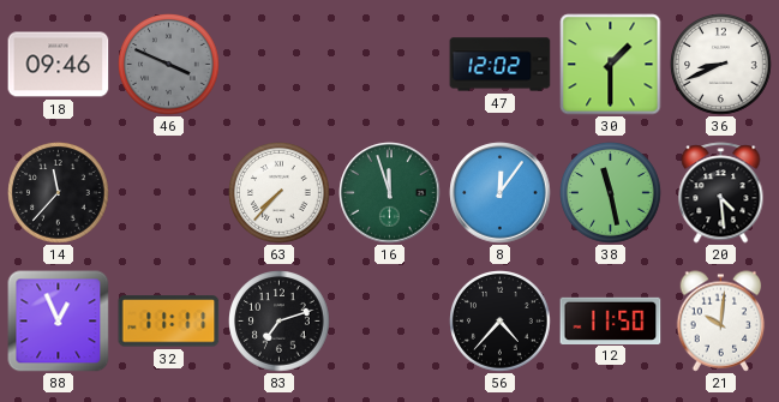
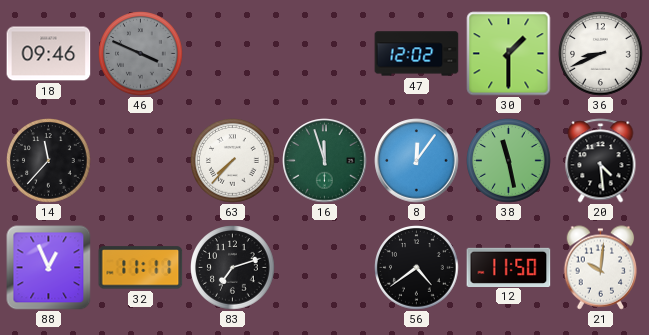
56: 4:37 -> 4:39 (417, 268)
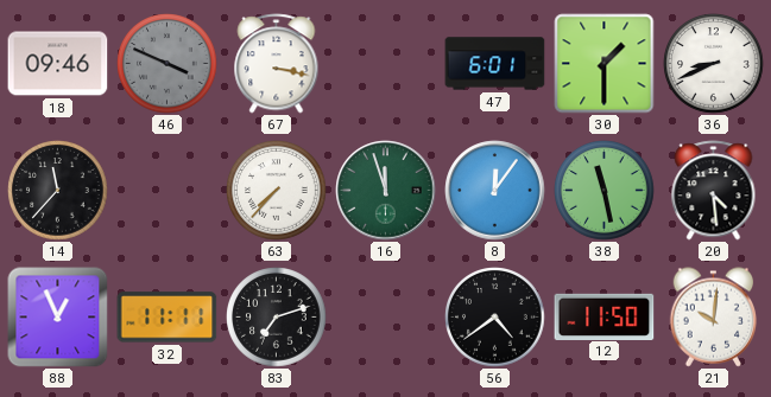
67: none -> 3:17 (277, 64)
47: 12:02 -> 6:01 (495, 64)
